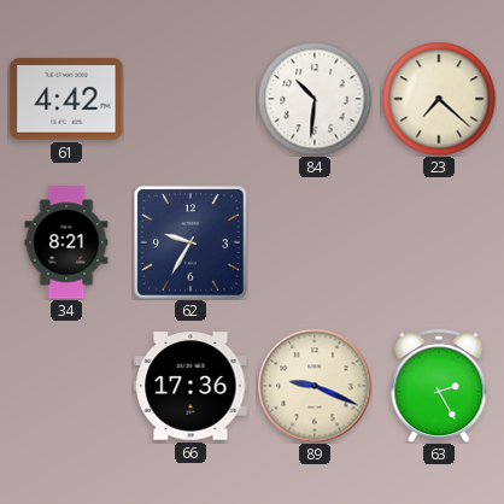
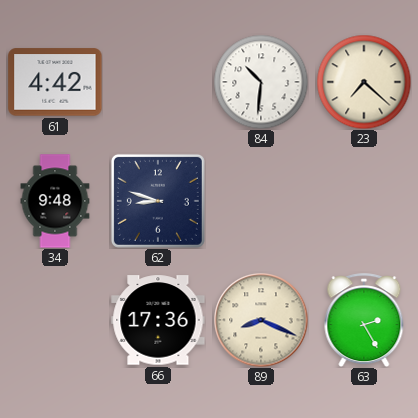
34: 8:21 -> 9:48 (55, 201)
62: 9:35 -> 8:48 (158, 201)
89: 9:19 -> 8:19 (261, 320)
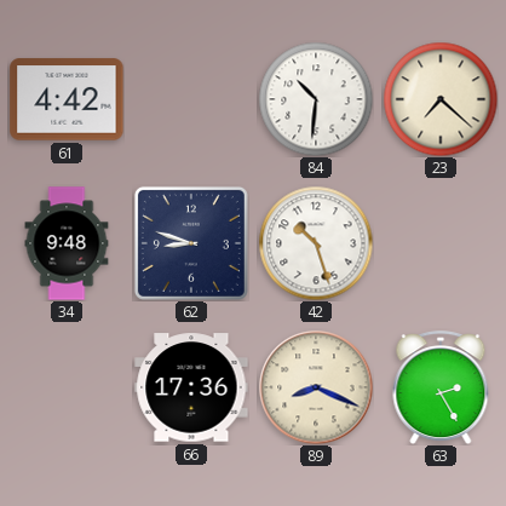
42: none -> 10:27 (316, 243)
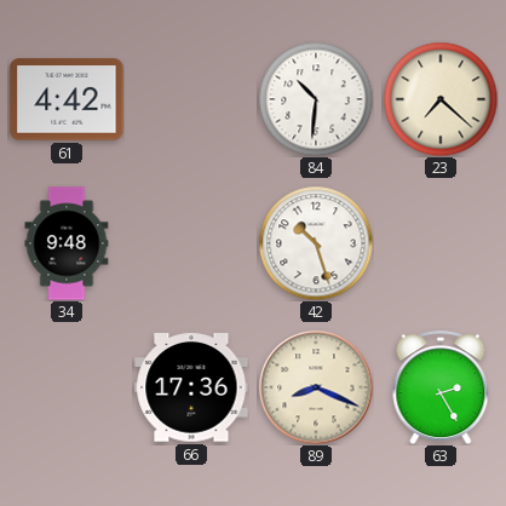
62: 8:48 -> none (191, 243)
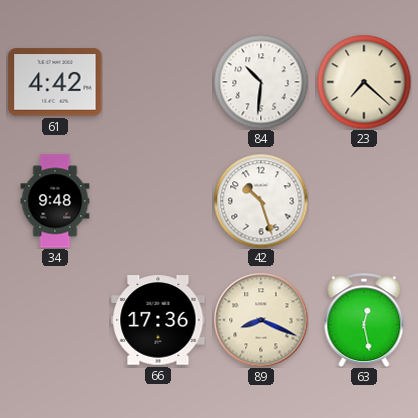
63: 2:25 -> 12:28 (364, 320)
